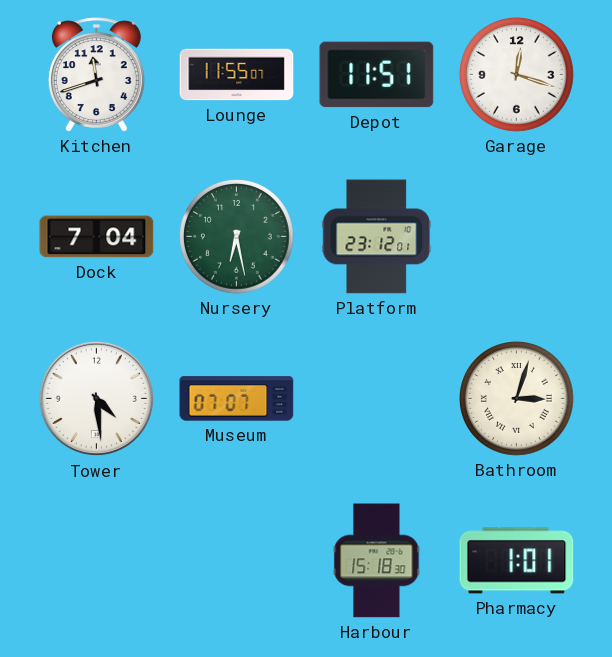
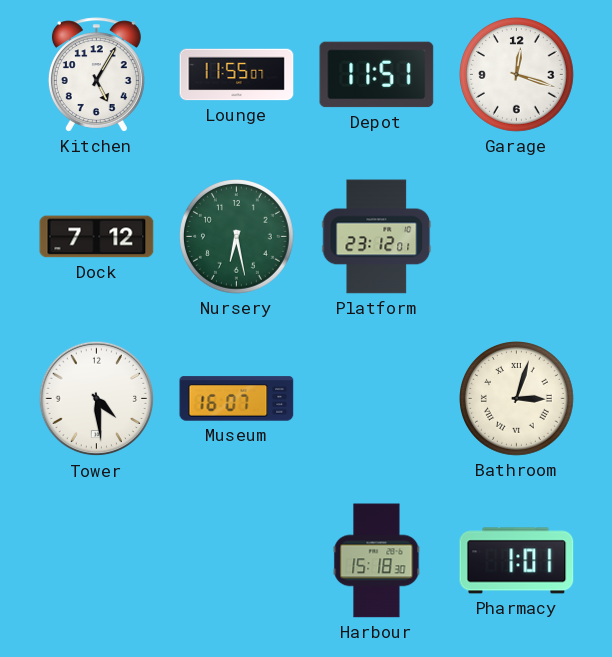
Kitchen: 11:42 -> 5:05 (96, 75)
Dock: 7:04 -> 7:12 (97, 237)
Museum: 07:07 -> 16:07 (237, 399)
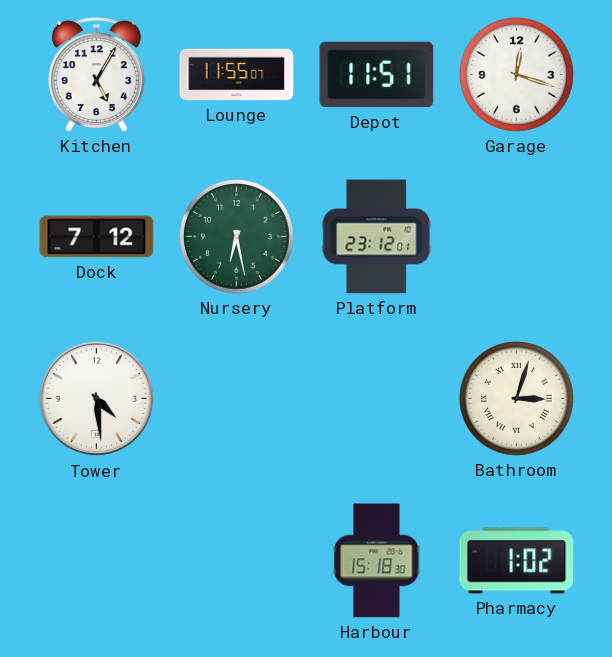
Museum: 16:07 -> none (237, 399)
Pharmacy: 1:01 -> 1:02 (517, 561)
